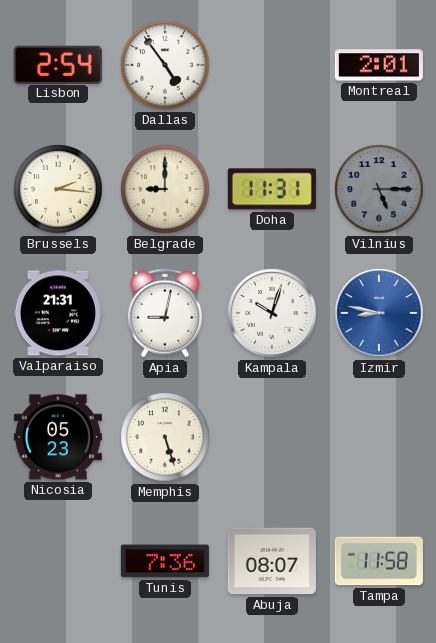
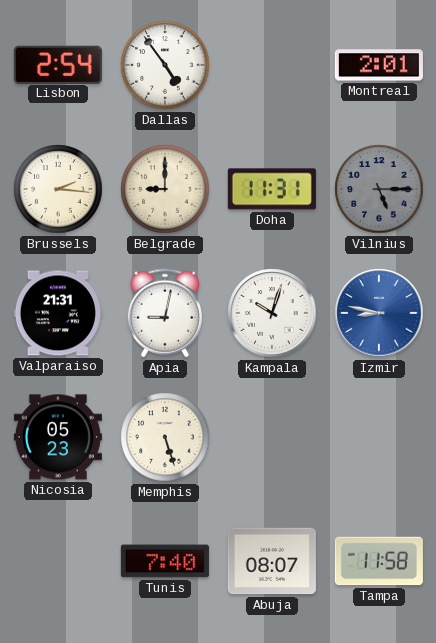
Tunis: 7:36 -> 7:40 (165, 561)
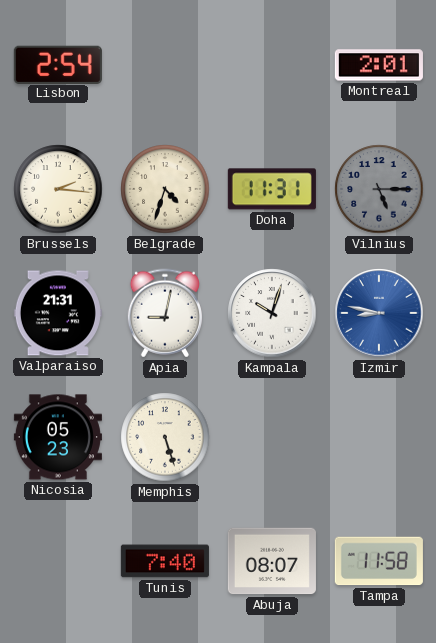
Dallas: 4:54 -> none (165, 65)
Belgrade: 9:00 -> 4:33 (165, 189)
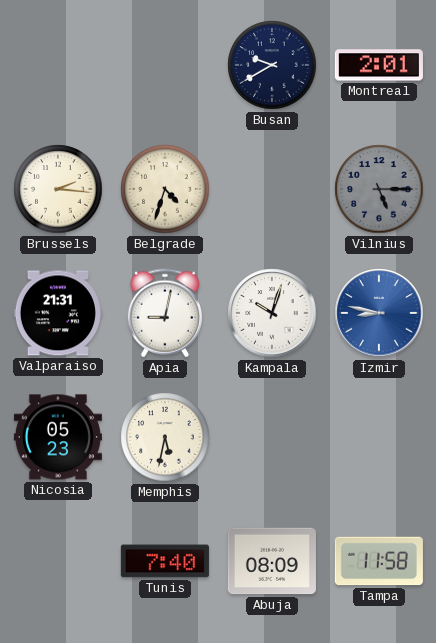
Lisbon: 2:54 -> none (58, 64)
Busan: none -> 9:40 (272, 65)
Doha: 11:31 -> none (272, 189)
Memphis: 5:27 -> 5:32 (165, 437)
Abuja: 08:07 -> 08:09 (272, 561)
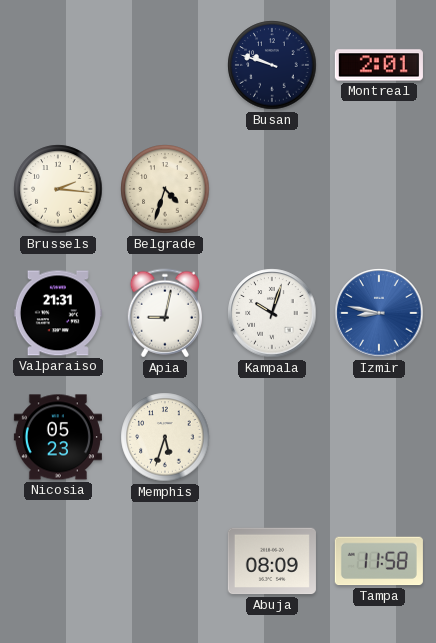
Busan: 9:40 -> 9:48 (272, 65)
Vilnius: 5:15 -> none (379, 189)
Memphis: 5:32 -> 5:33 (165, 437)
Tunis: 7:40 -> none (165, 561)
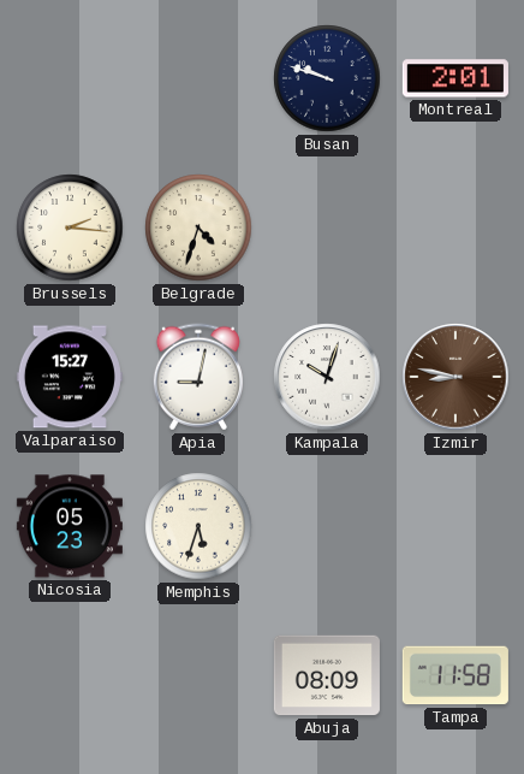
Valparaiso: 21:31 -> 15:27 (70, 377)
Izmir dial: blue -> brown (455, 377)
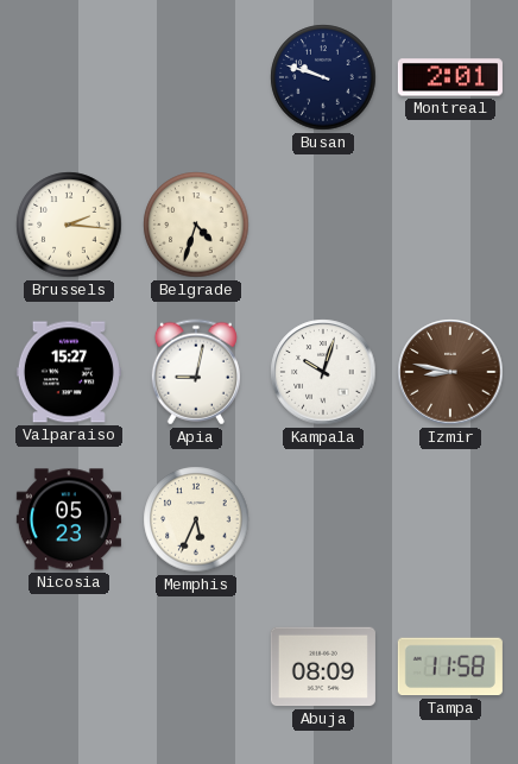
Memphis: 5:33 -> 5:34 (196, 519)
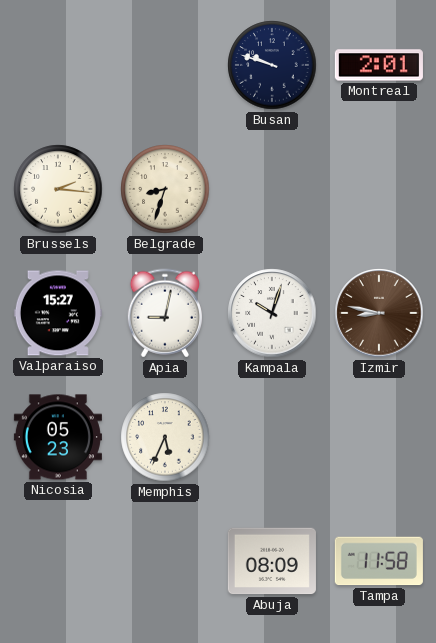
Belgrade: 4:33 -> 8:33 (165, 189)
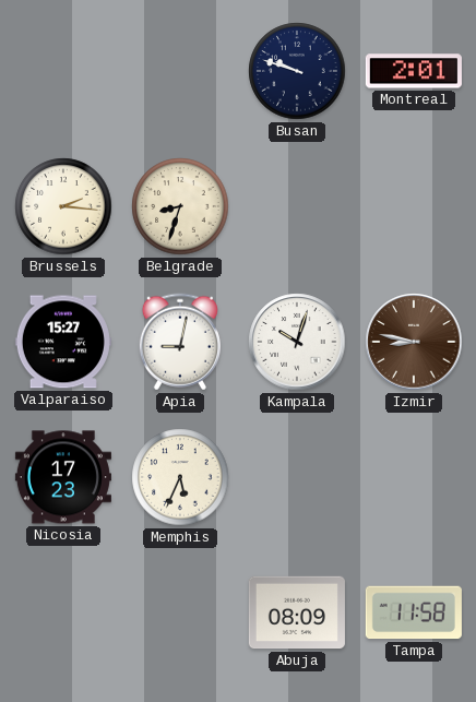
Nicosia: 05:23 -> 17:23 (63, 477)
